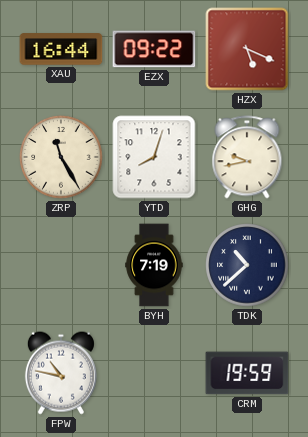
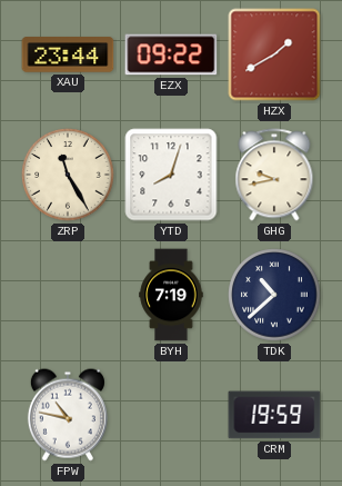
XAU: 16:44 -> 23:44 (68, 54)
HZX: 5:19 -> 1:40 (274, 54)
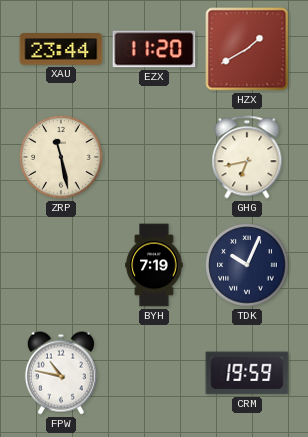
EZX: 09:22 -> 11:20 (154, 49)
ZRP: 11:25 -> 11:28 (61, 157)
YTD: 8:03 -> none (171, 175)
GHG: 9:43 -> 6:43 (247, 157)
TDK: 10:38 -> 10:04 (247, 265)
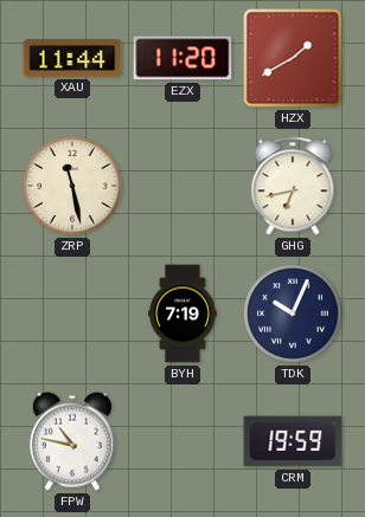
XAU: 23:44 -> 11:44 (72, 58)
